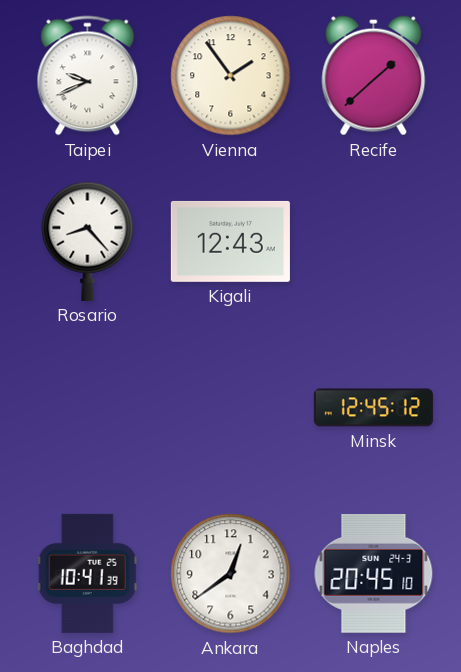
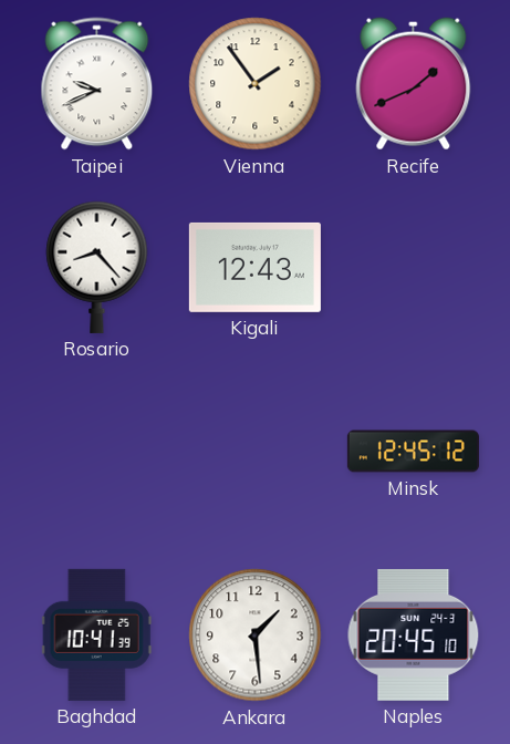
Recife: 1:38 -> 1:41 (414, 84)
Ankara: 12:39 -> 1:29 (256, 635)
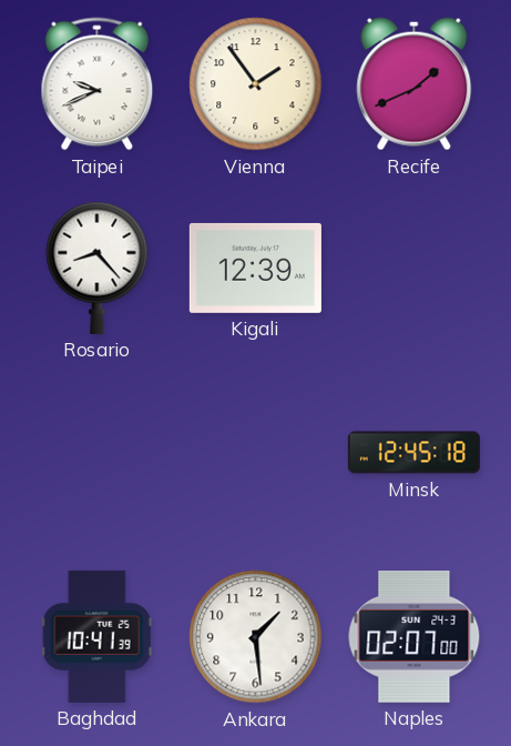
Kigali: 12:43 -> 12:39 (255, 268)
Minsk: 12:45:12 -> 12:45:18 (413, 453)
Naples: 20:45 -> 02:07 (415, 636)
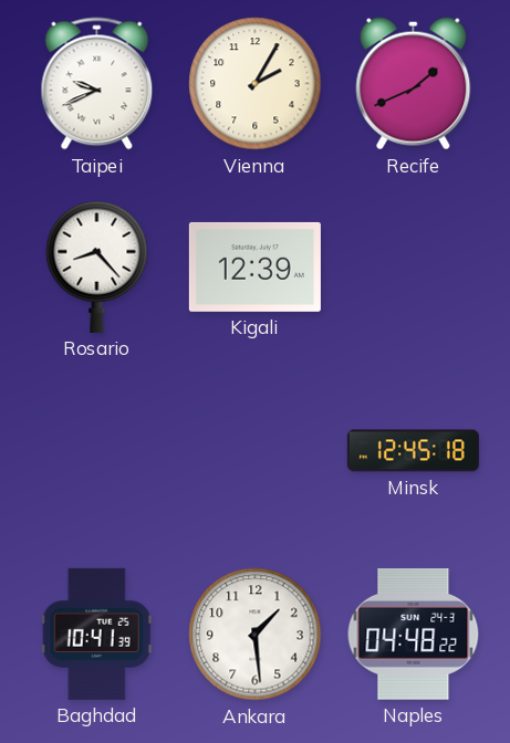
Vienna: 1:54 -> 2:05 (256, 84)
Naples: 02:07 -> 04:48 (414, 634)
